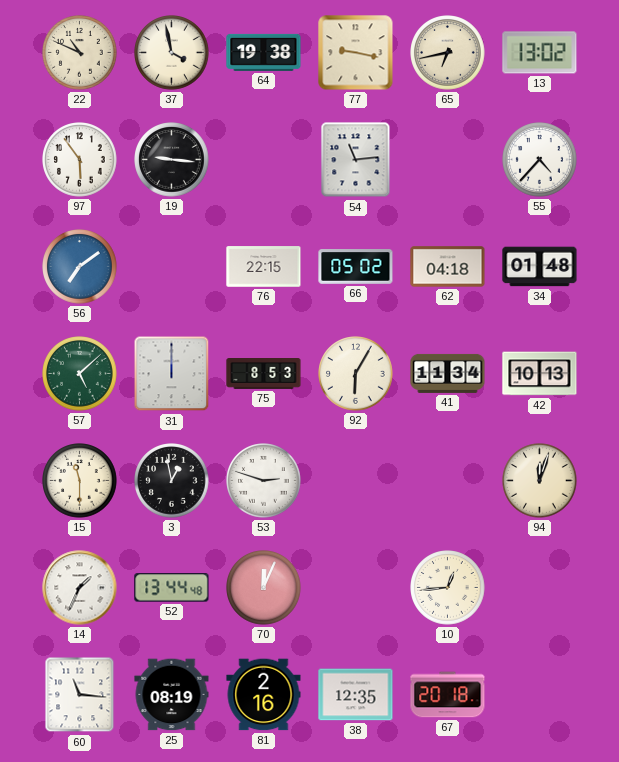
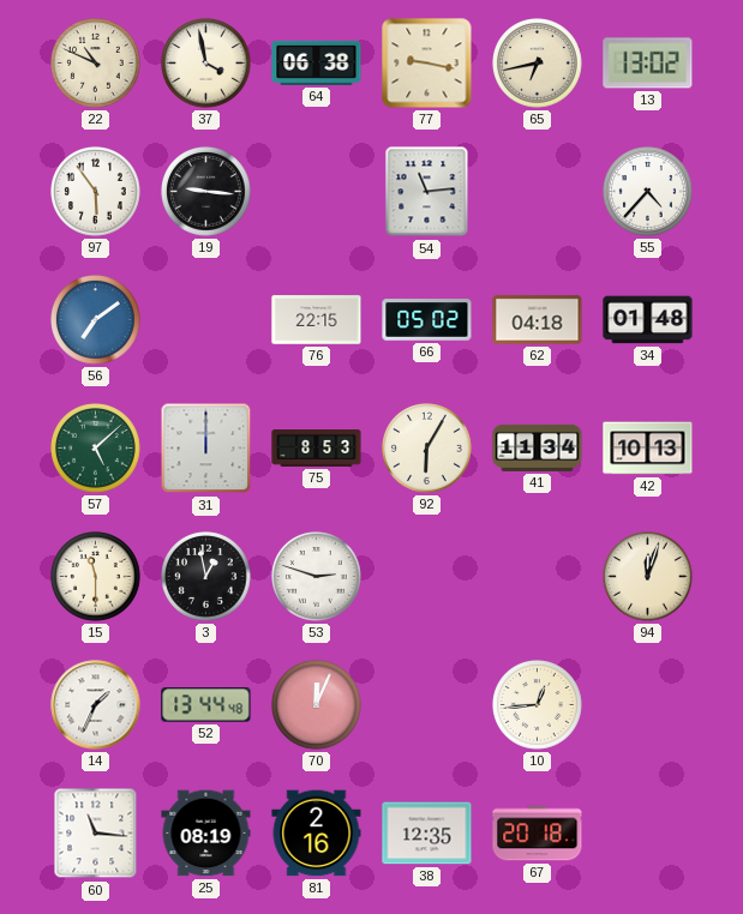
64: 19:38 -> 06:38 (317, 62)
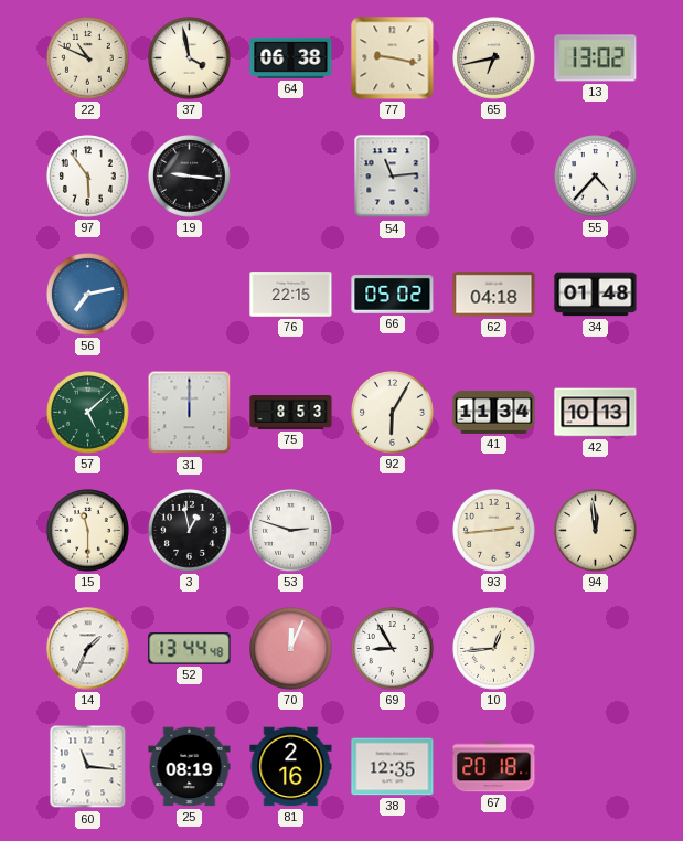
56: 7:09 -> 7:13 (88, 295)
93: none -> 2:44 (494, 531)
94: 12:03 -> 11:59 (596, 531)
69: none -> 8:55 (393, 649)
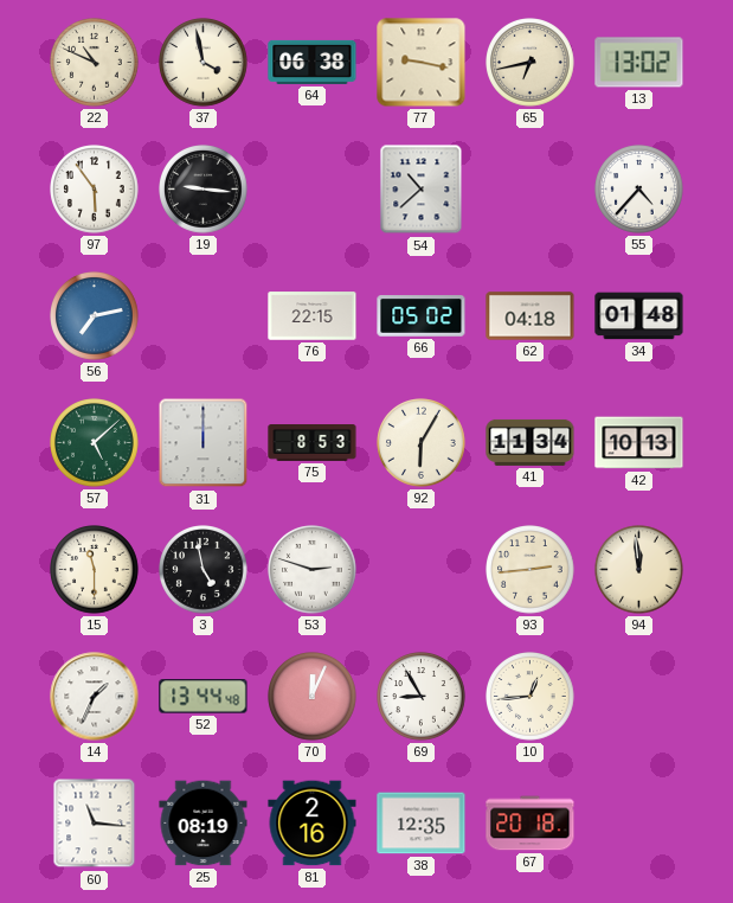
54: 11:14 -> 10:38 (422, 190)
3: 12:58 -> 4:58 (204, 570)
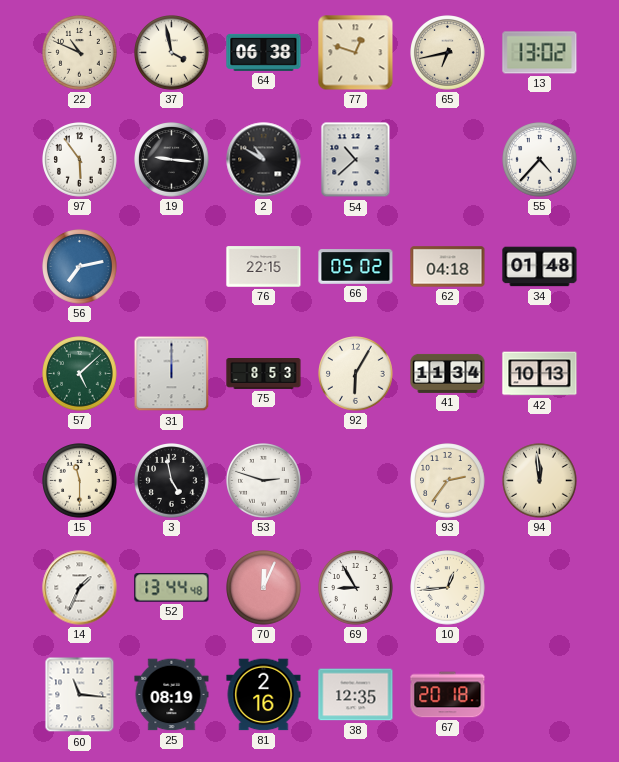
77: 9:17 -> 12:48 (356, 53)
2: none -> 10:50 (264, 160)
93: 2:44 -> 2:36 (448, 481)
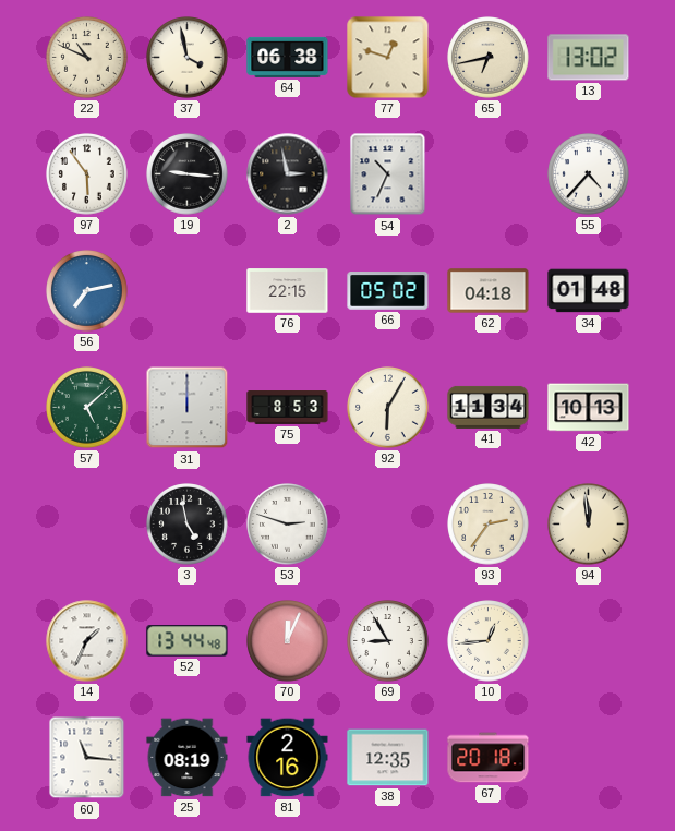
2: 10:50 -> 2:58 (288, 174)
54: 10:38 -> 10:34 (388, 174)
15: 11:30 -> none (80, 481)
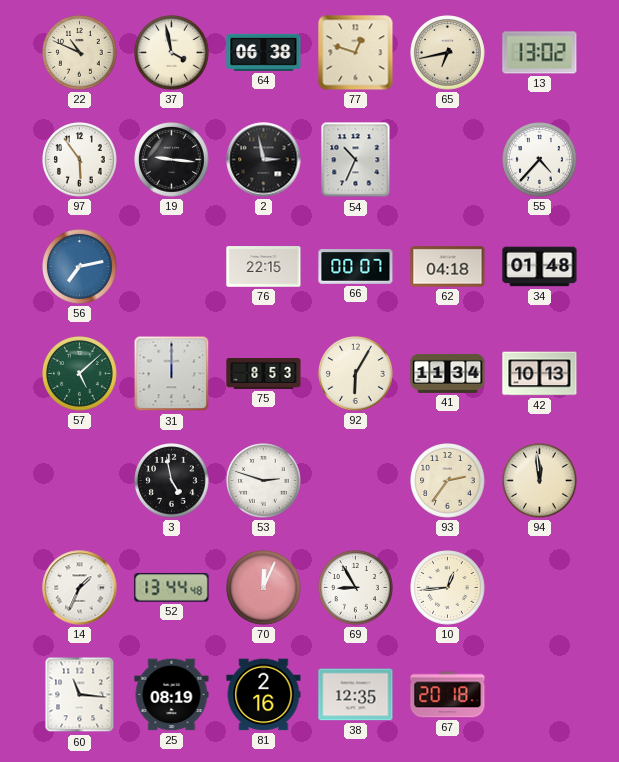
66: 05:02 -> 00:07 (356, 267)
